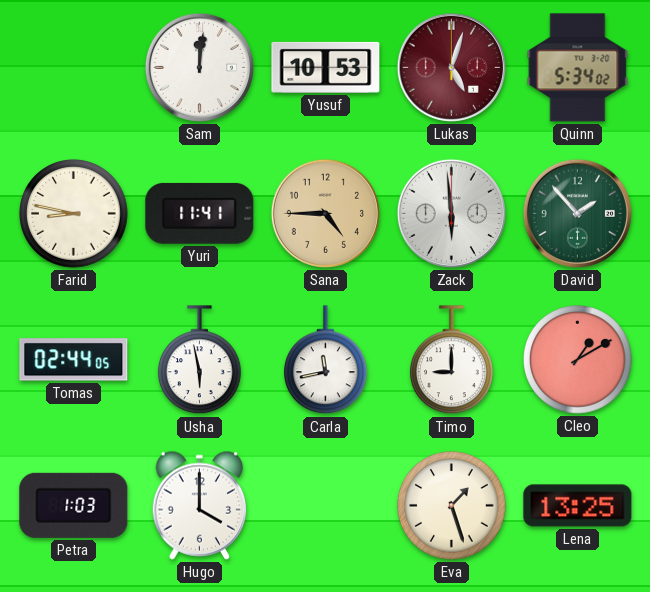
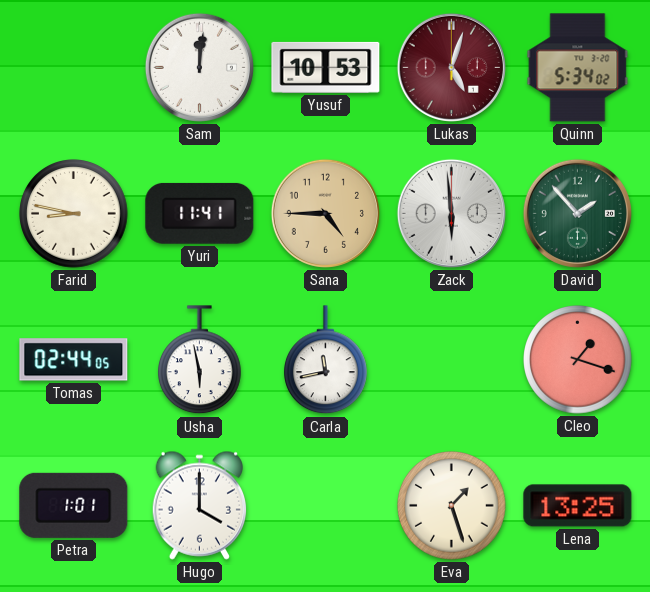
Timo: 9:00 -> none (452, 360)
Cleo: 1:10 -> 1:18 (578, 360)
Petra: 1:03 -> 1:01 (74, 505)
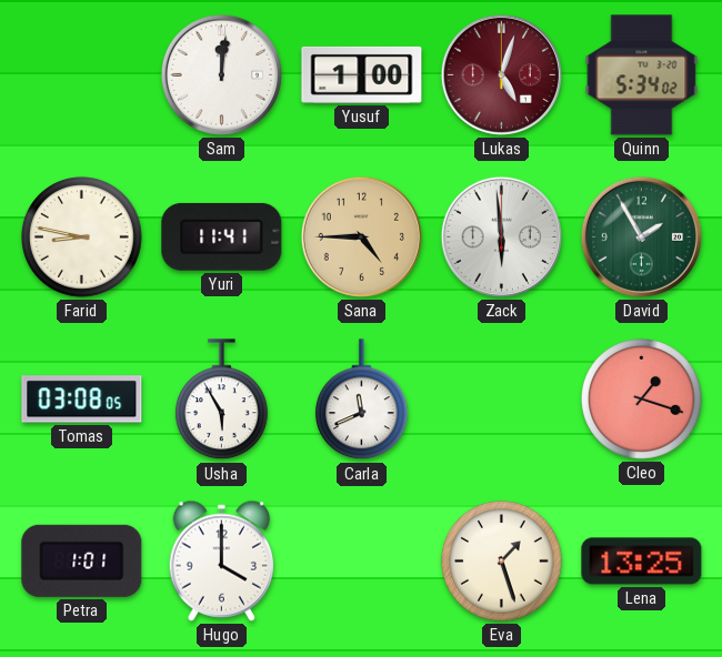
Yusuf: 10:53 -> 1:00 (362, 74)
David: 1:53 -> 1:55 (641, 236)
Tomas: 02:44 -> 03:08 (82, 400)
Usha: 5:58 -> 5:55 (222, 400)
Carla: 11:43 -> 11:41 (362, 400)
